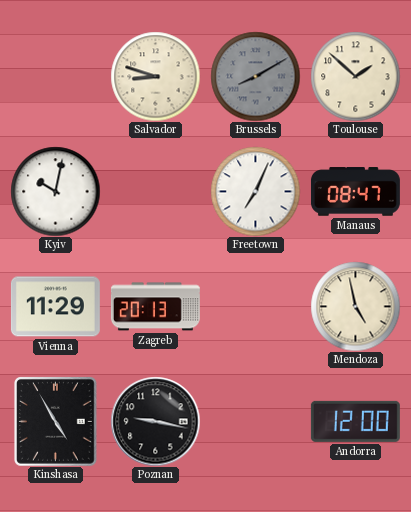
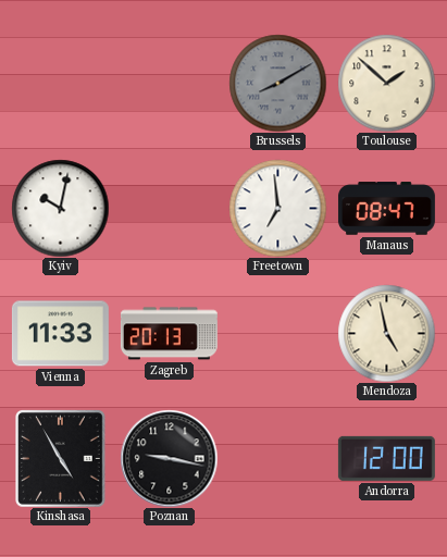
Salvador: 8:48 -> none (155, 76)
Freetown: 7:04 -> 6:59 (277, 208)
Vienna: 11:29 -> 11:33 (60, 334)
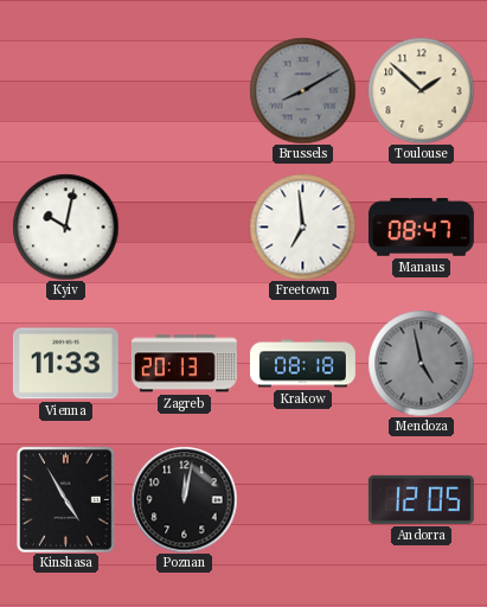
Krakow: none -> 08:18 (302, 364)
Mendoza dial: cream -> grey (421, 363)
Poznan: 9:17 -> 12:02 (184, 499)
Andorra: 12:00 -> 12:05 (421, 499)
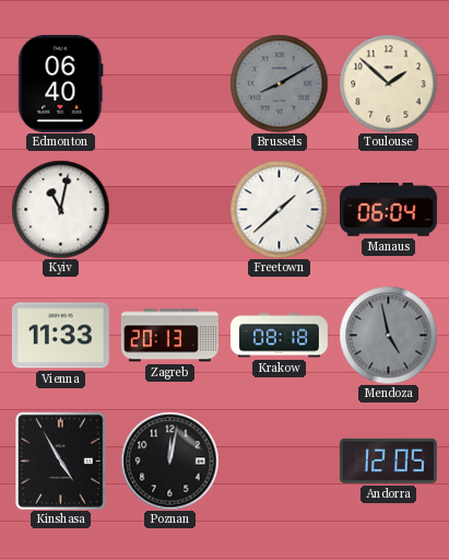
Edmonton: none -> 06:40 (61, 83)
Kyiv: 10:02 -> 11:02 (60, 209)
Freetown: 6:59 -> 1:38 (279, 209)
Manaus: 08:47 -> 06:04 (388, 210)
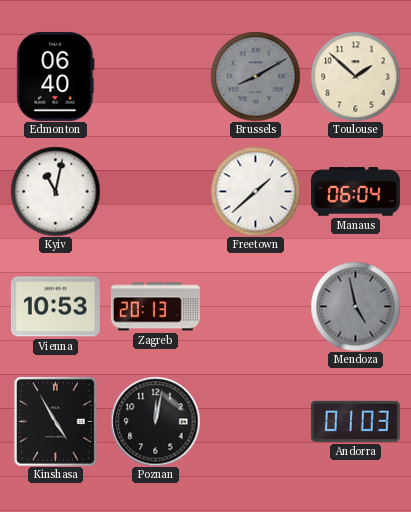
Vienna: 11:33 -> 10:53 (55, 307)
Krakow: 08:18 -> none (279, 336)
Andorra: 12:05 -> 01:03 (355, 421)
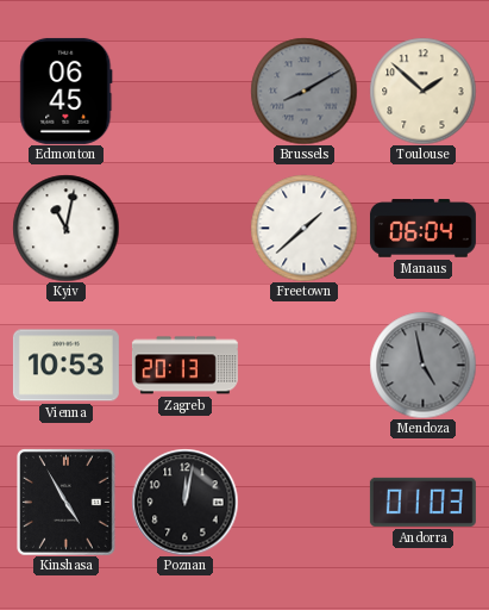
Edmonton: 06:40 -> 06:45 (67, 91)
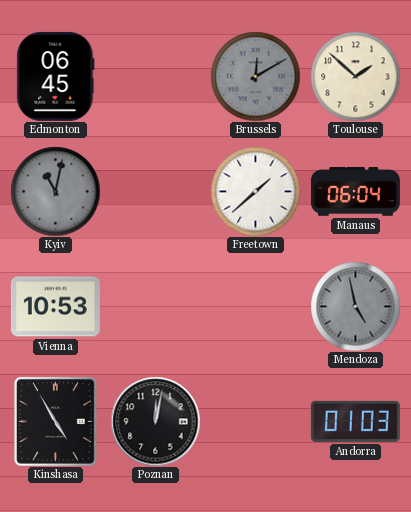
Brussels: 8:10 -> 12:10 (255, 76)
Kyiv dial: white -> grey (55, 191)
Zagreb: 20:13 -> none (184, 366)
